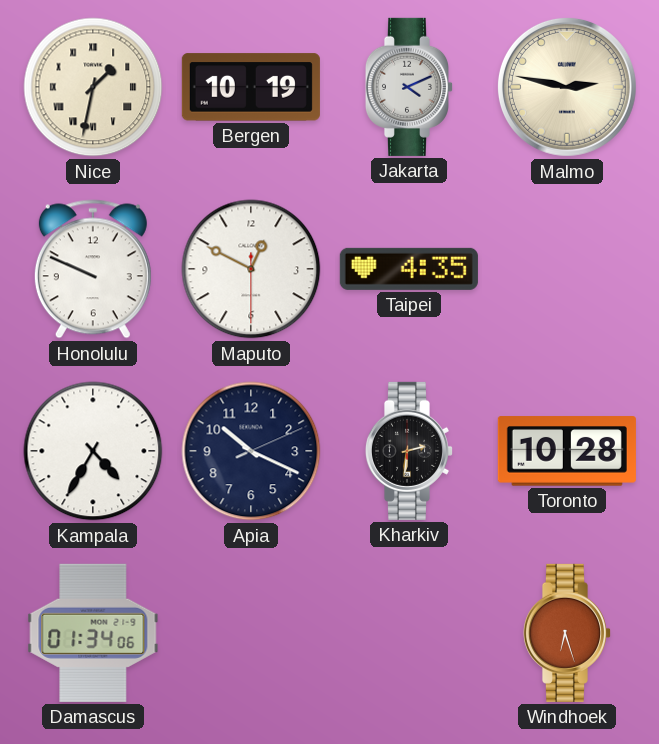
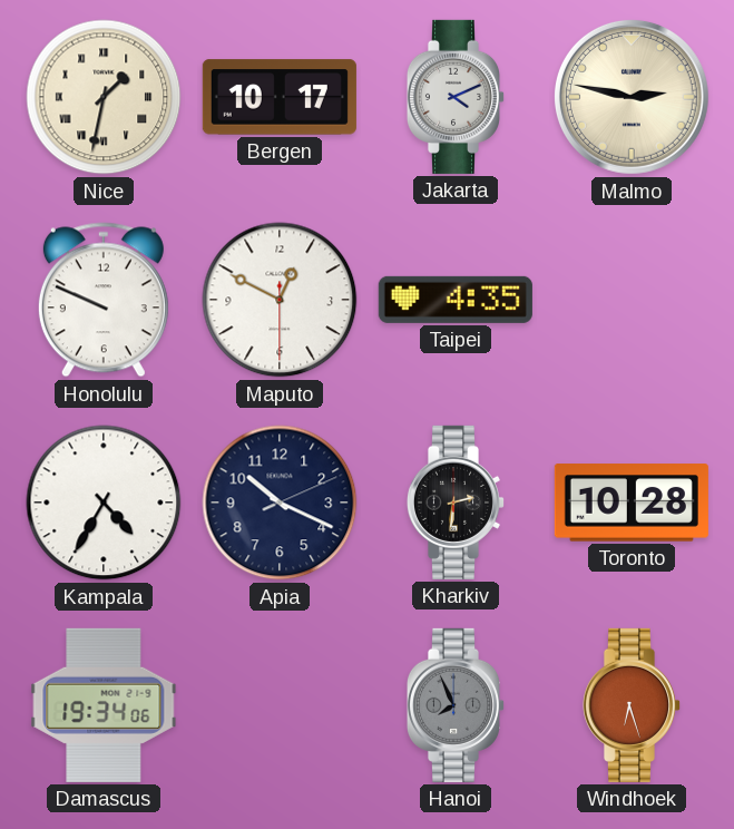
Bergen: 10:19 -> 10:17 (280, 97)
Damascus: 01:34 -> 19:34 (104, 705)
Hanoi: none -> 7:56 (454, 705)
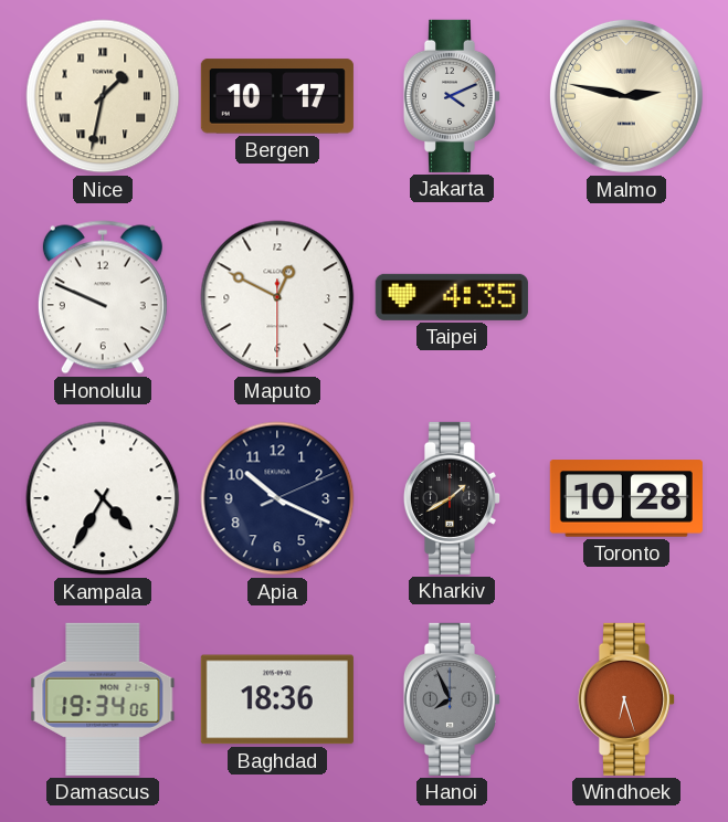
Kharkiv: 2:31 -> 1:40 (451, 498)
Baghdad: none -> 18:36 (277, 699)
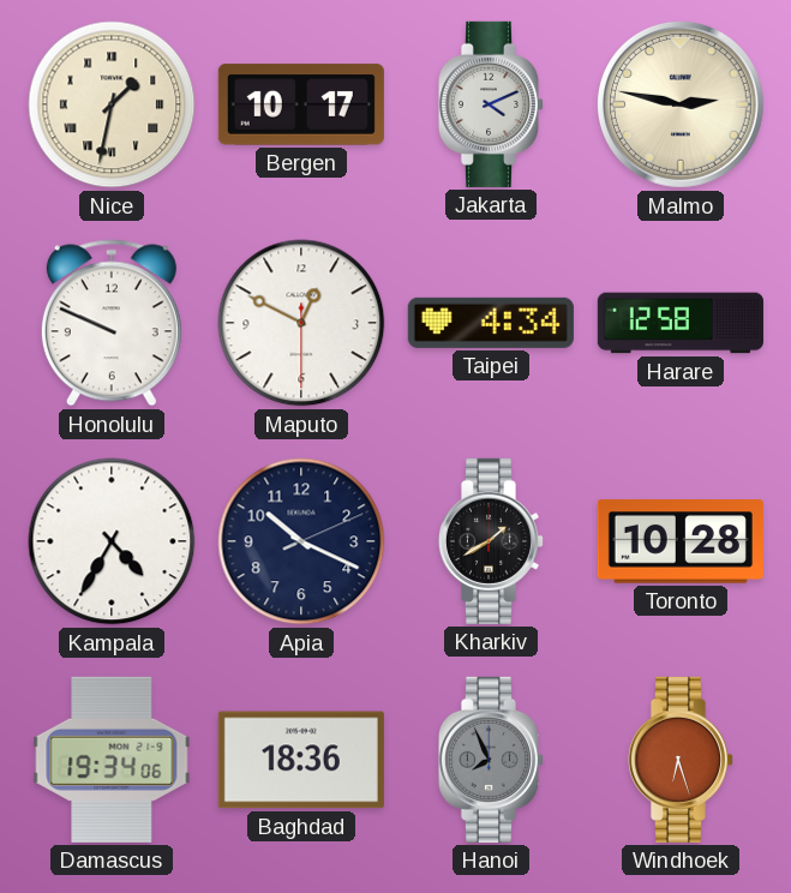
Taipei: 4:35 -> 4:34 (491, 323)
Harare: none -> 12:58 (681, 323)
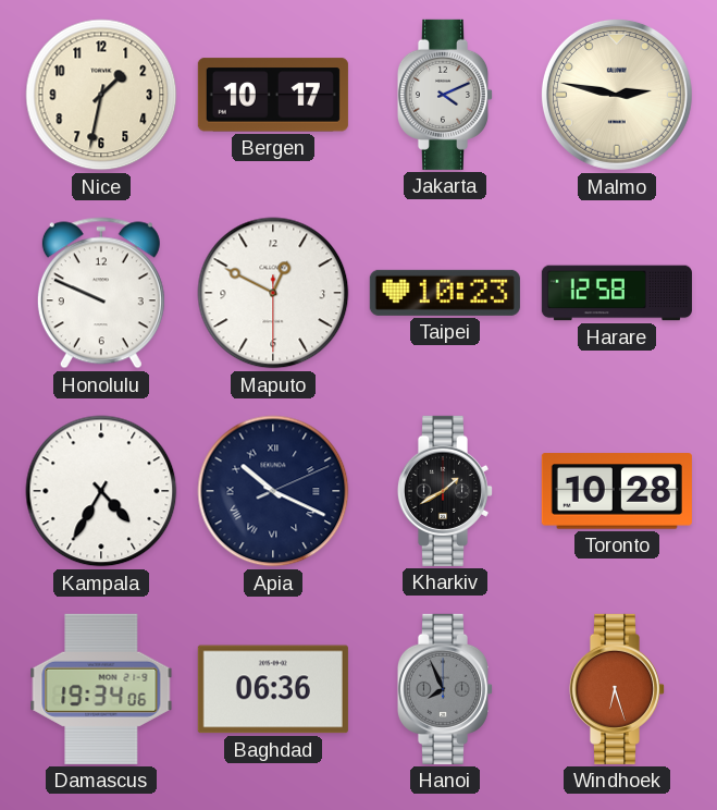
Nice numerals: Roman -> Arabic (101, 95)
Taipei: 4:34 -> 10:23 (445, 293)
Apia numerals: Arabic -> Roman (273, 491)
Baghdad: 18:36 -> 06:36 (273, 689)
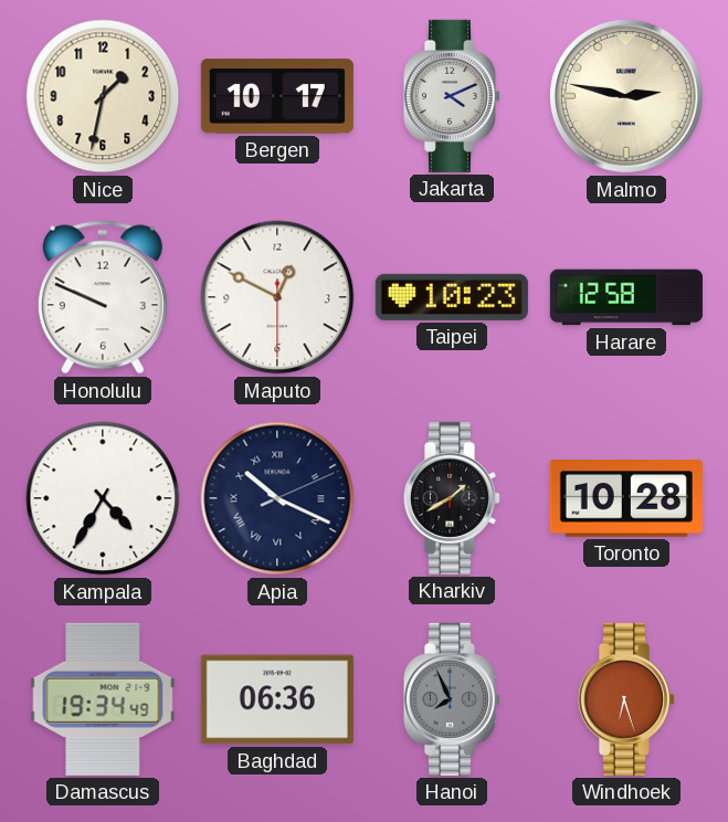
Damascus: 19:34:06 -> 19:34:49 (103, 699)
